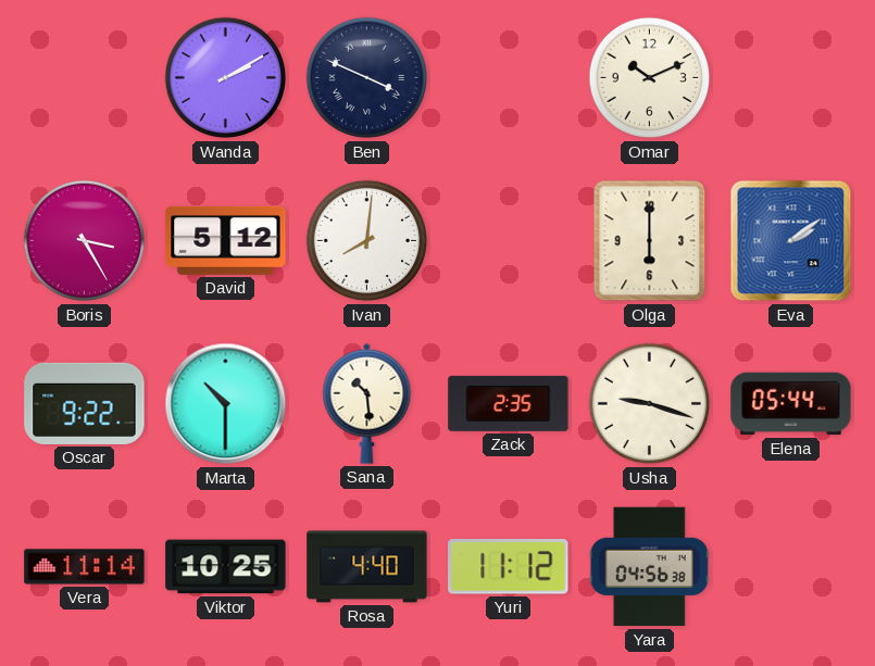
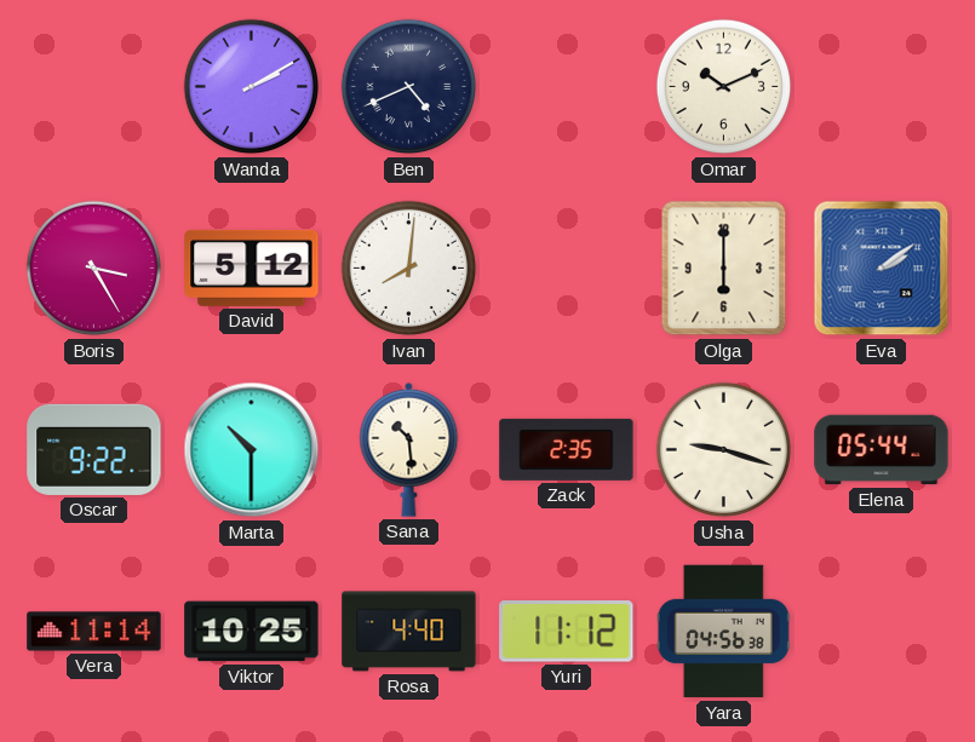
Ben: 3:49 -> 4:41 (409, 87)
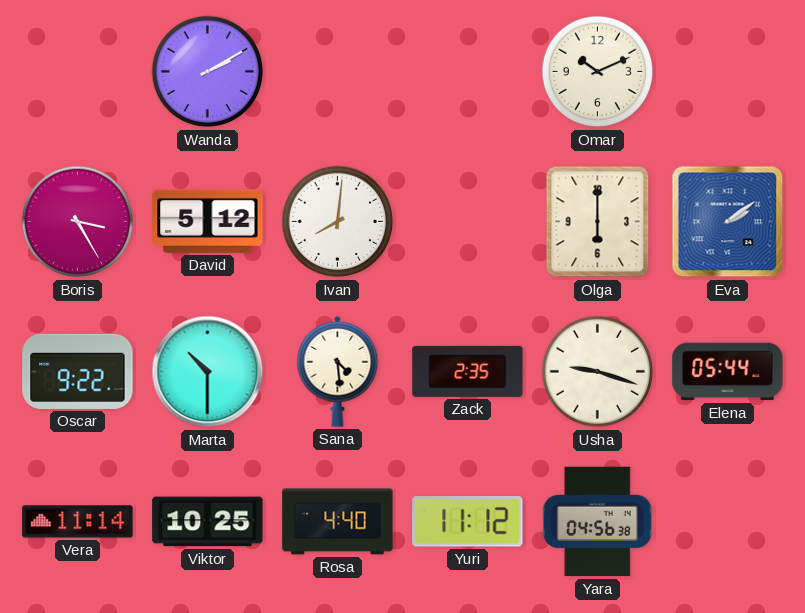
Ben: 4:41 -> none (409, 87)
Sana: 10:29 -> 4:29 (338, 371)
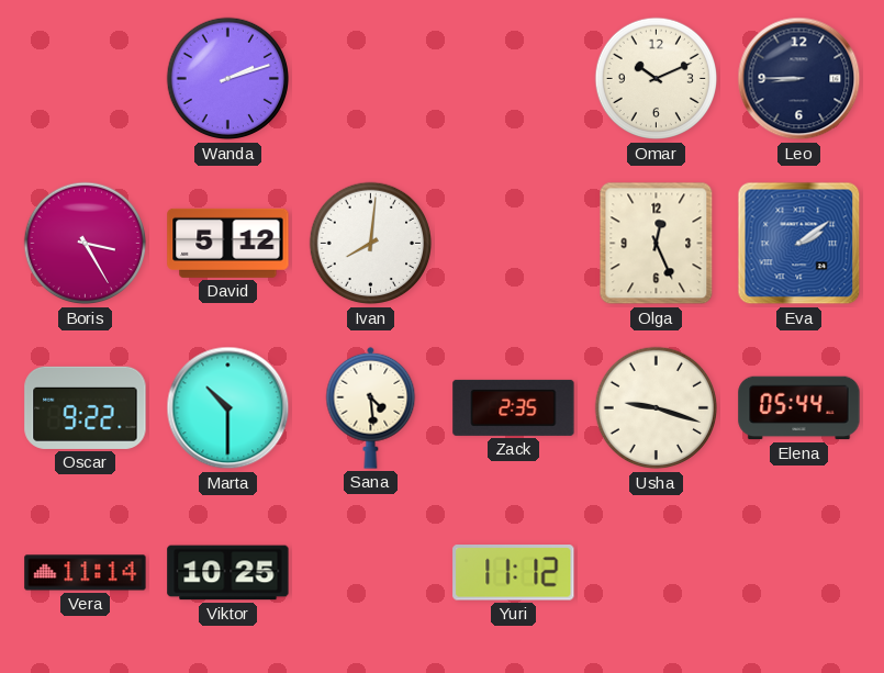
Wanda: 2:10 -> 2:12 (228, 79)
Leo: none -> 8:45 (799, 79)
Olga: 6:00 -> 12:26 (657, 244)
Rosa: 4:40 -> none (338, 522)
Yara: 04:56 -> none (597, 522)
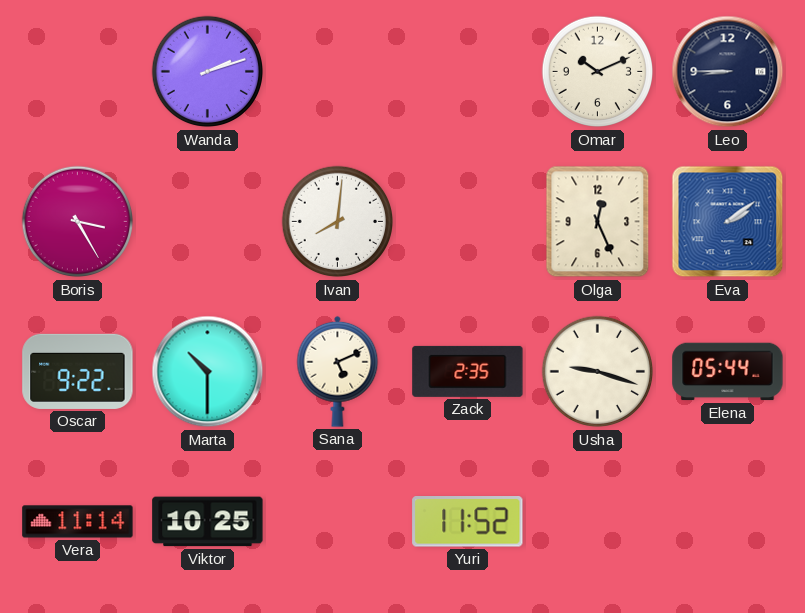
David: 5:12 -> none (228, 243)
Sana: 4:29 -> 5:11 (338, 371)
Yuri: 11:12 -> 11:52 (468, 522)
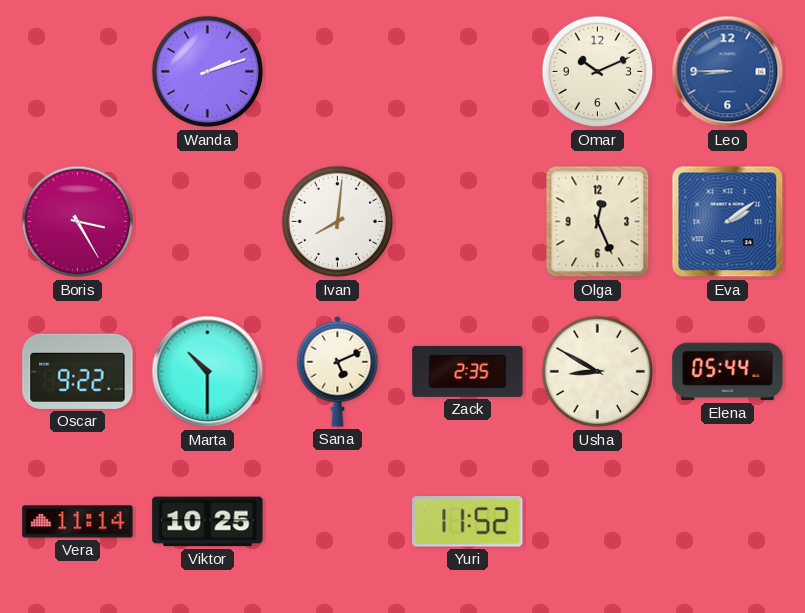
Leo dial: navy -> blue (728, 72)
Usha: 9:18 -> 8:50 (598, 372)
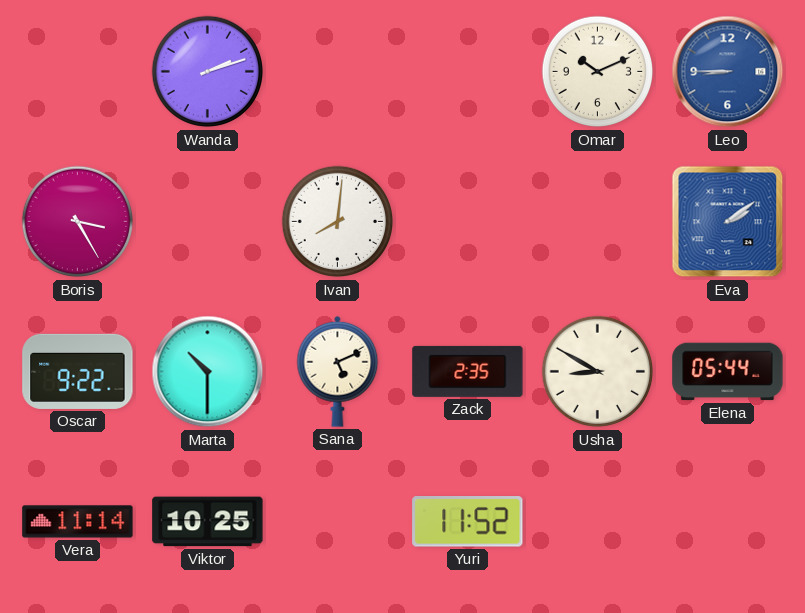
Olga: 12:26 -> none (598, 222)
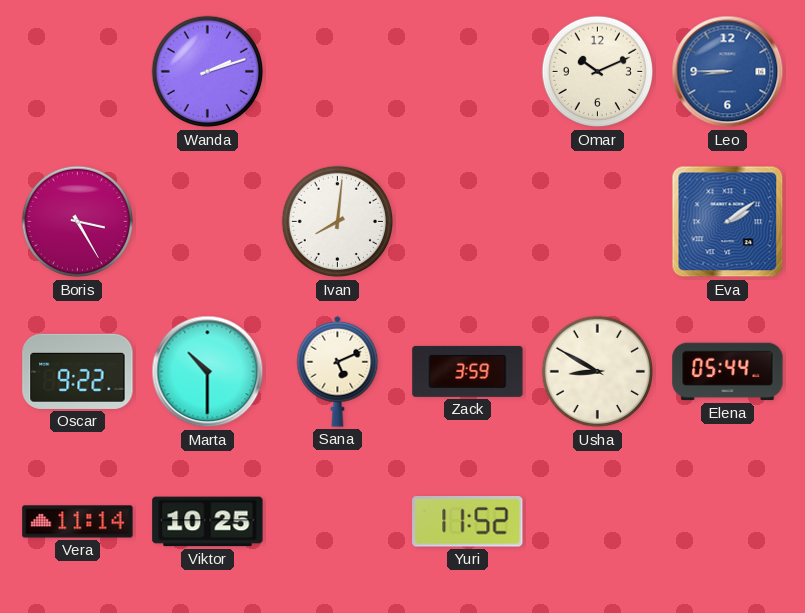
Zack: 2:35 -> 3:59 (468, 371)
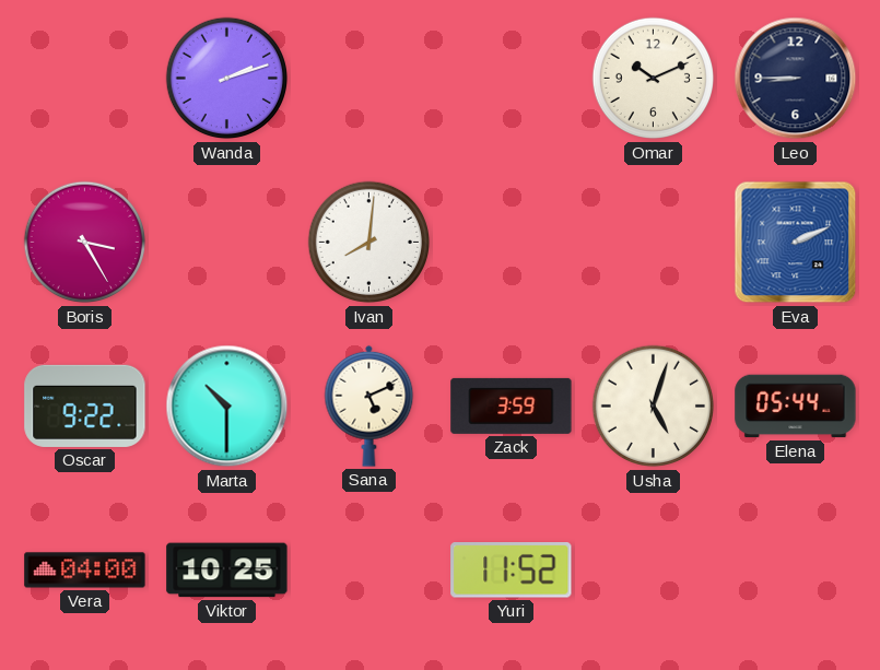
Leo dial: blue -> navy (796, 79)
Eva: 2:09 -> 2:11 (796, 243)
Usha: 8:50 -> 5:03 (654, 407)
Vera: 11:14 -> 04:00 (85, 571)
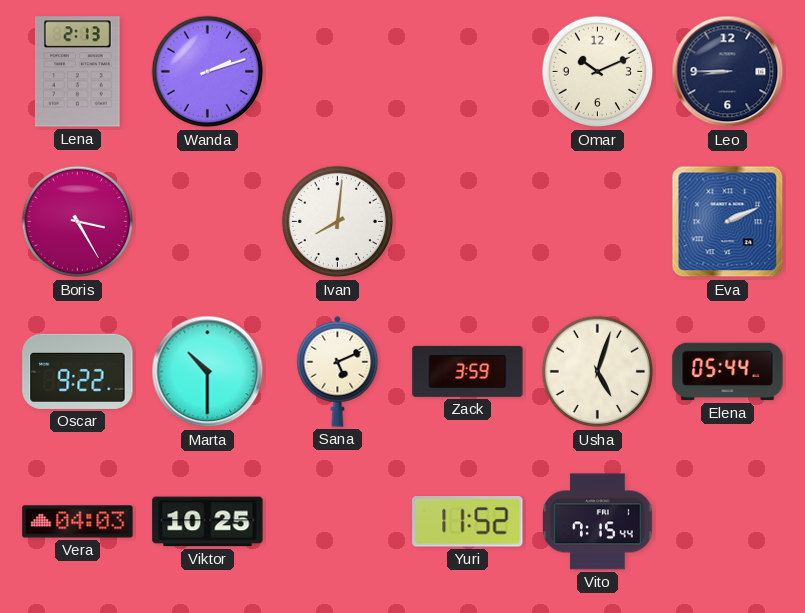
Lena: none -> 2:13 (77, 72)
Vera: 04:00 -> 04:03 (78, 522)
Vito: none -> 7:15 (598, 522)
